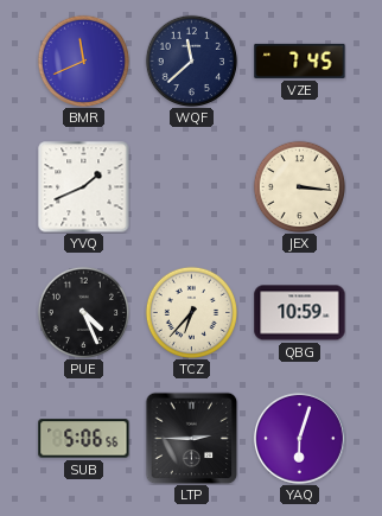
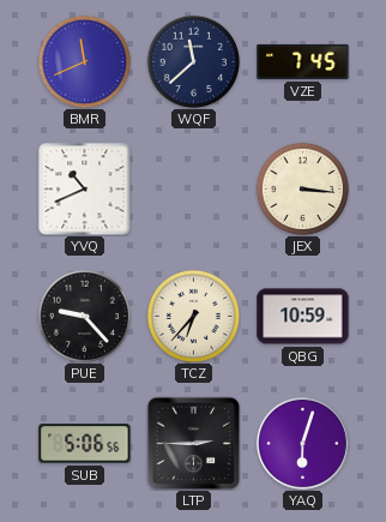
YVQ: 1:41 -> 10:41 (84, 190)
PUE: 4:26 -> 9:23 (84, 316)
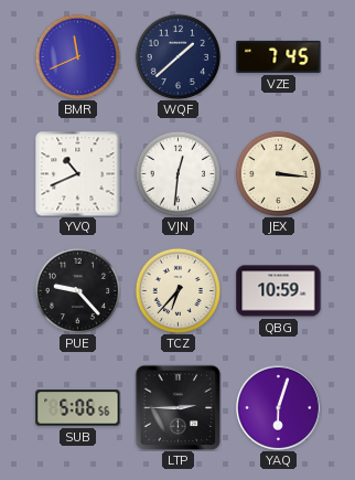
WQF: 11:38 -> 1:38 (177, 56)
VJN: none -> 12:31 (177, 173)
